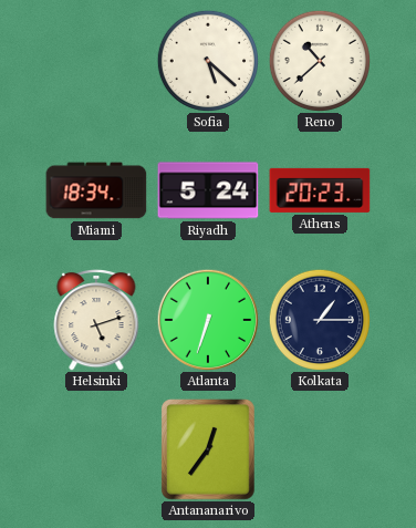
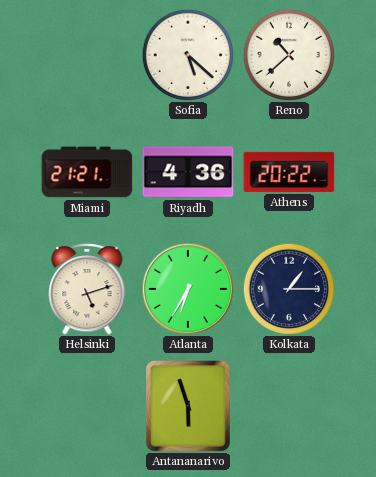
Miami: 18:34 -> 21:21 (87, 172)
Riyadh: 5:24 -> 4:36 (188, 172)
Athens: 20:23 -> 20:22 (289, 172)
Atlanta: 6:33 -> 6:35 (188, 289)
Antananarivo: 12:36 -> 5:57 (189, 406)
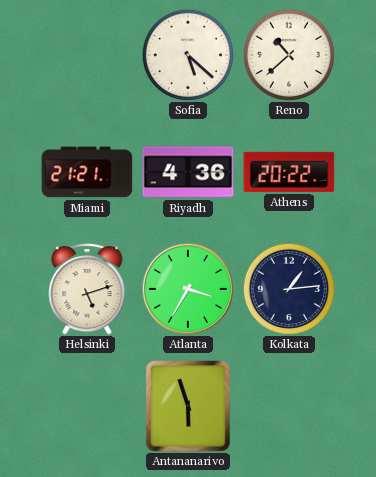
Atlanta: 6:35 -> 3:35 (188, 289)
Kolkata: 1:15 -> 1:14 (288, 288)
